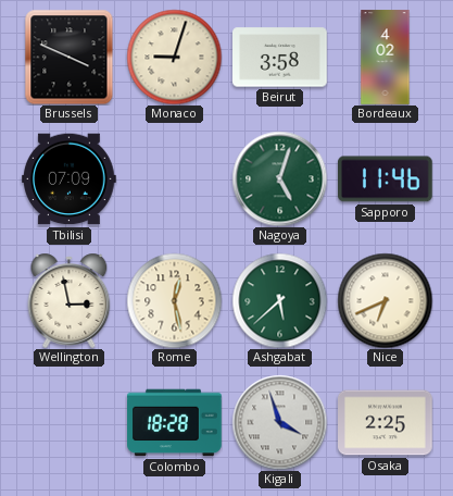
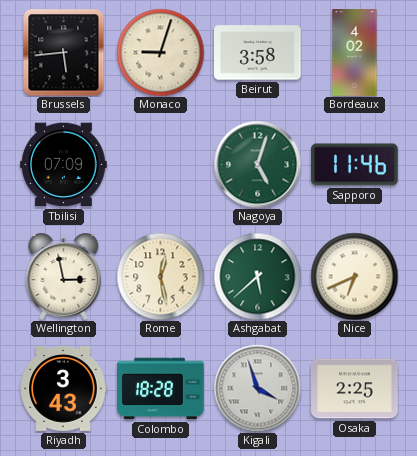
Brussels: 3:49 -> 5:44 (64, 52)
Riyadh: none -> 3:43 (63, 389)
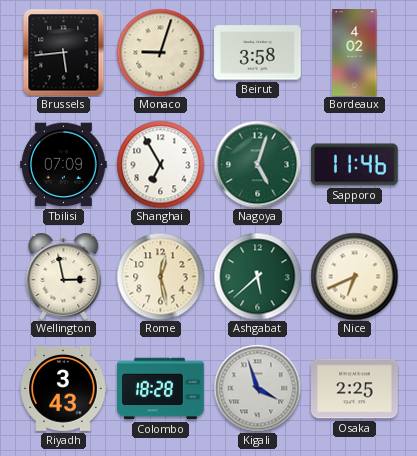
Shanghai: none -> 6:55 (160, 164)
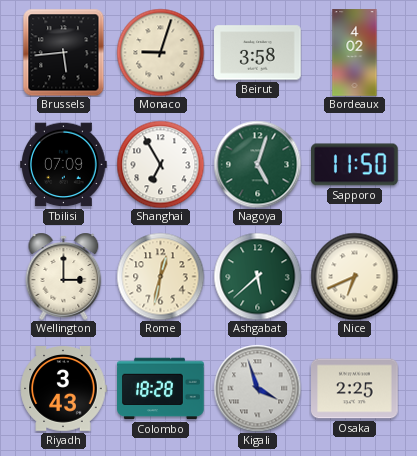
Sapporo: 11:46 -> 11:50 (355, 165)
Wellington: 2:58 -> 3:00 (64, 276)
Rome: 12:28 -> 12:32 (160, 276)
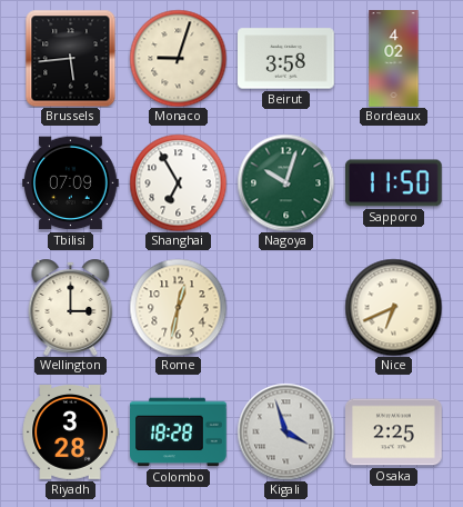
Nagoya: 5:03 -> 10:03 (285, 182)
Ashgabat: 5:38 -> none (257, 276)
Riyadh: 3:43 -> 3:28 (70, 433)
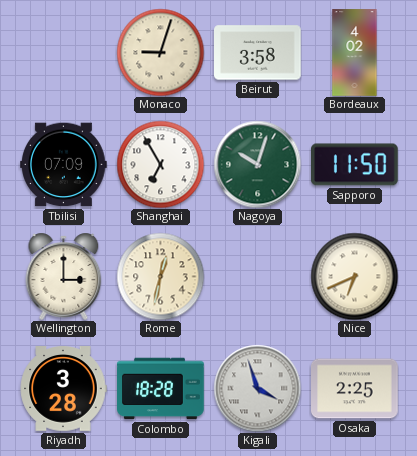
Brussels: 5:44 -> none (71, 58)
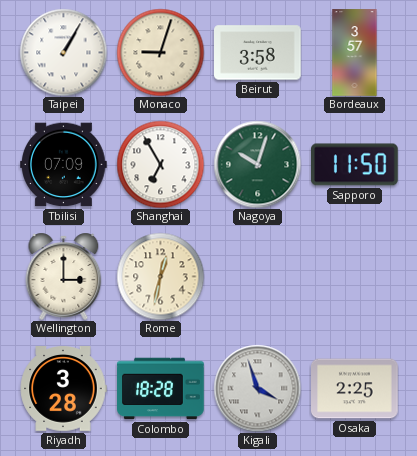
Taipei: none -> 1:05 (63, 52)
Bordeaux: 4:02 -> 3:57 (355, 53)
Nice: 6:41 -> none (354, 276)
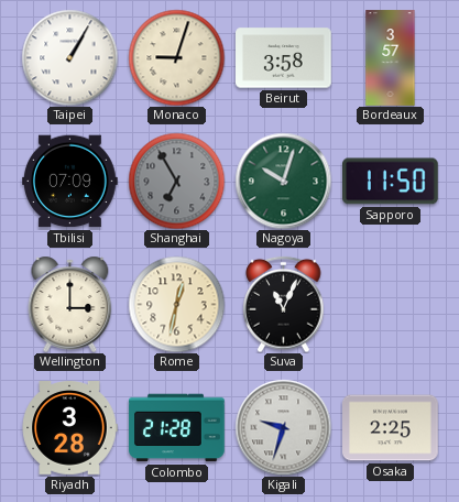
Shanghai dial: white -> grey (176, 181)
Suva: none -> 11:04 (284, 304)
Colombo: 18:28 -> 21:28 (177, 428)
Kigali: 3:57 -> 9:33 (283, 427)
